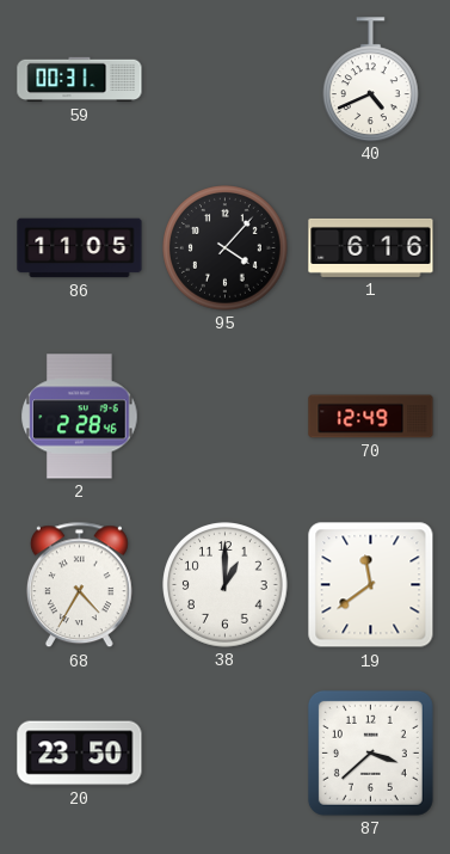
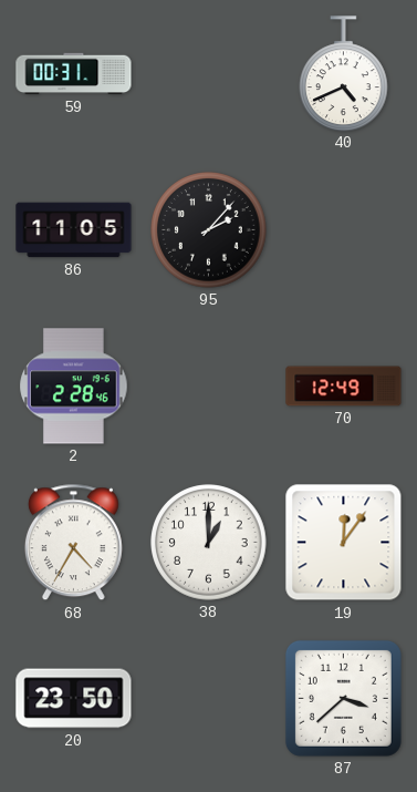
95: 4:07 -> 2:07 (209, 230)
1: 6:16 -> none (371, 247)
19: 11:39 -> 12:06 (344, 543)
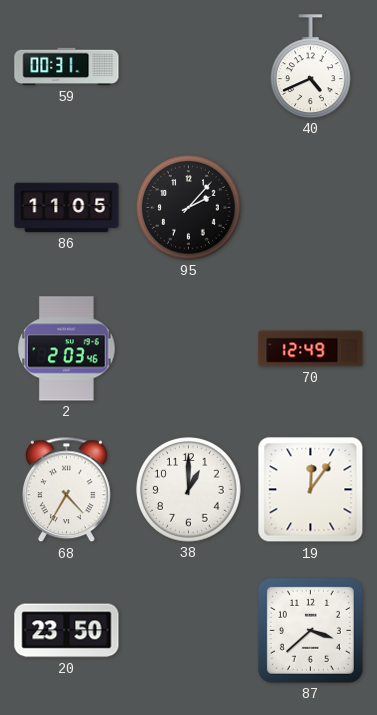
2: 2:28 -> 2:03 (67, 349)
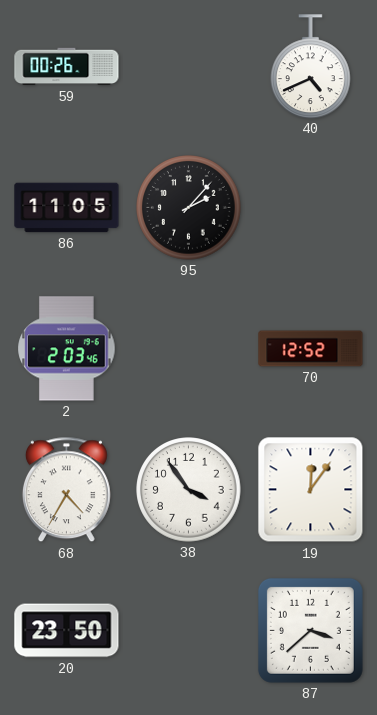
59: 00:31 -> 00:26 (67, 67)
70: 12:49 -> 12:52 (311, 349)
38: 1:00 -> 3:54 (189, 490)
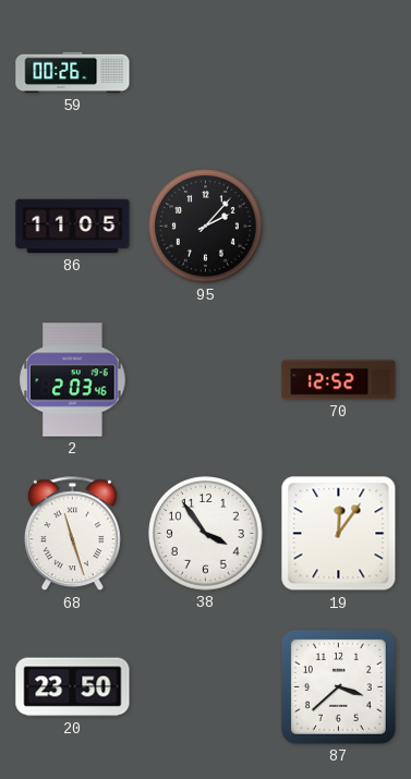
40: 4:41 -> none (311, 66)
68: 4:35 -> 11:27 (72, 534)
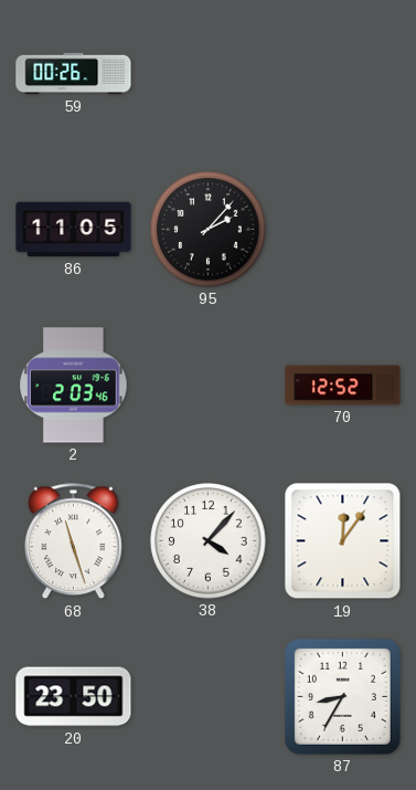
38: 3:54 -> 4:07 (209, 541)
87: 3:38 -> 8:35 (342, 696)
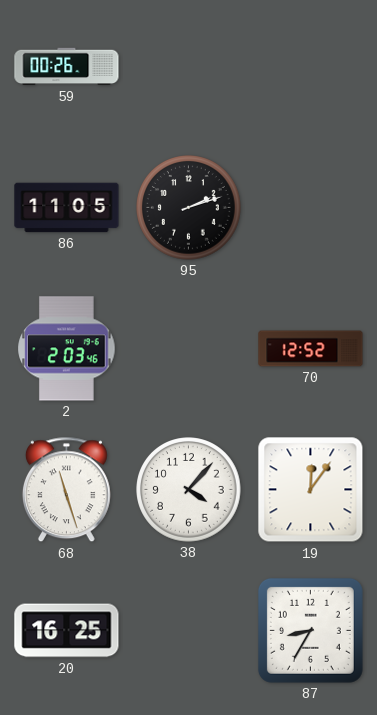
95: 2:07 -> 2:12 (189, 208)
20: 23:50 -> 16:25 (67, 631)
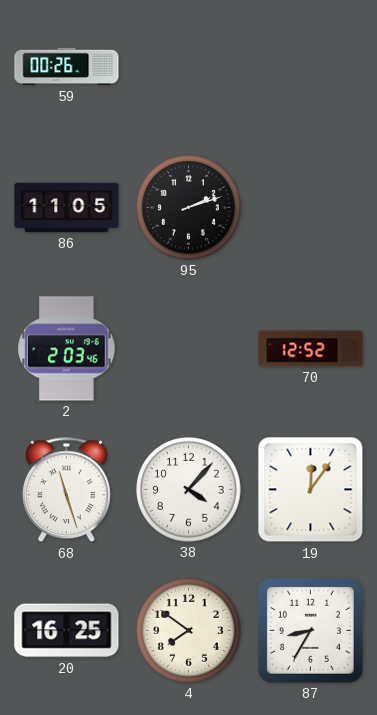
4: none -> 7:51 (189, 631)
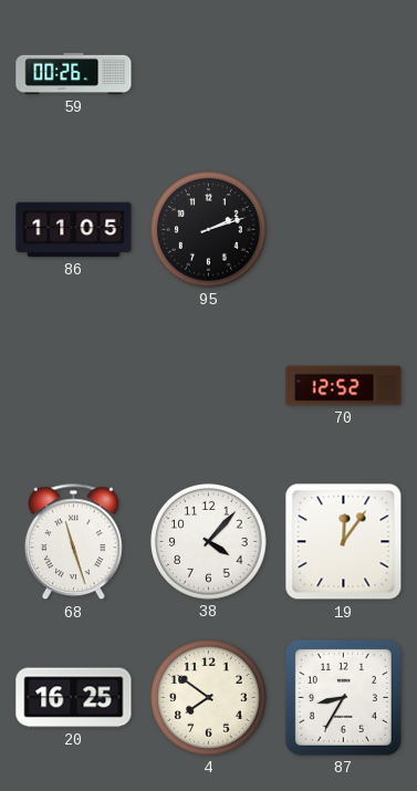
2: 2:03 -> none (67, 349)
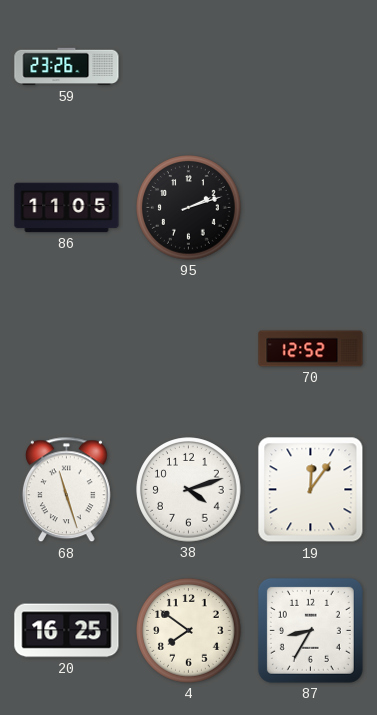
59: 00:26 -> 23:26 (67, 67)
38: 4:07 -> 4:12 (189, 490)
